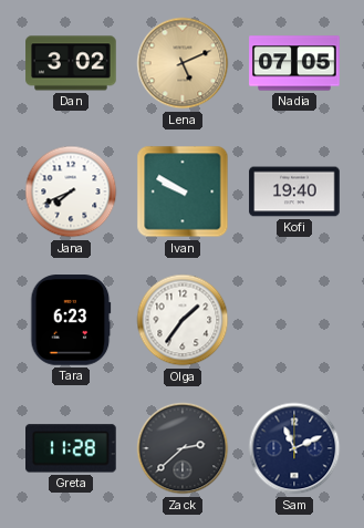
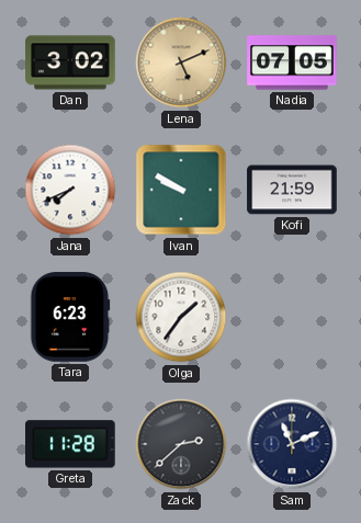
Kofi: 19:40 -> 21:59 (292, 190)
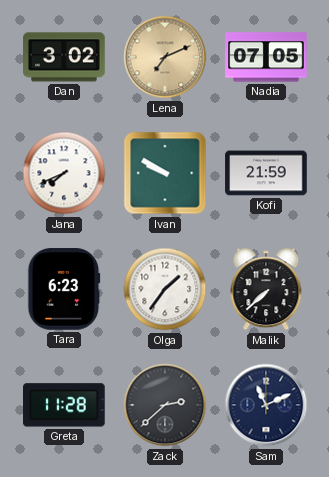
Lena: 5:11 -> 7:11 (165, 57)
Malik: none -> 7:38 (266, 289)
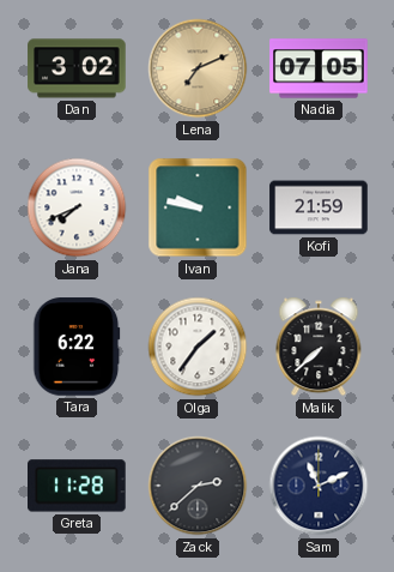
Ivan: 9:50 -> 9:47 (198, 207)
Tara: 6:23 -> 6:22 (77, 347)
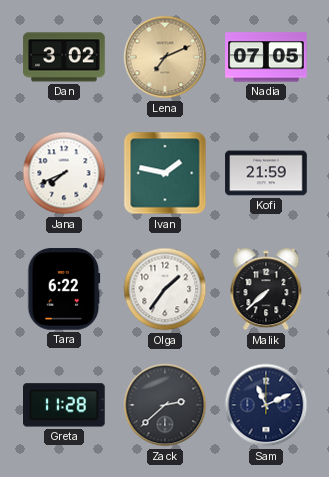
Ivan: 9:47 -> 1:47 (165, 173)
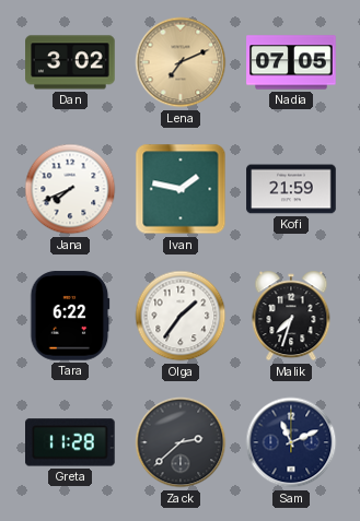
Malik: 7:38 -> 7:33 (291, 316)
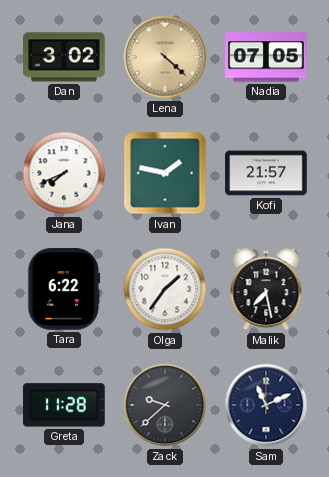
Lena: 7:11 -> 4:22 (165, 57)
Kofi: 21:59 -> 21:57 (266, 173)
Malik: 7:33 -> 7:28 (266, 289)
Zack: 2:38 -> 9:38 (165, 405)
